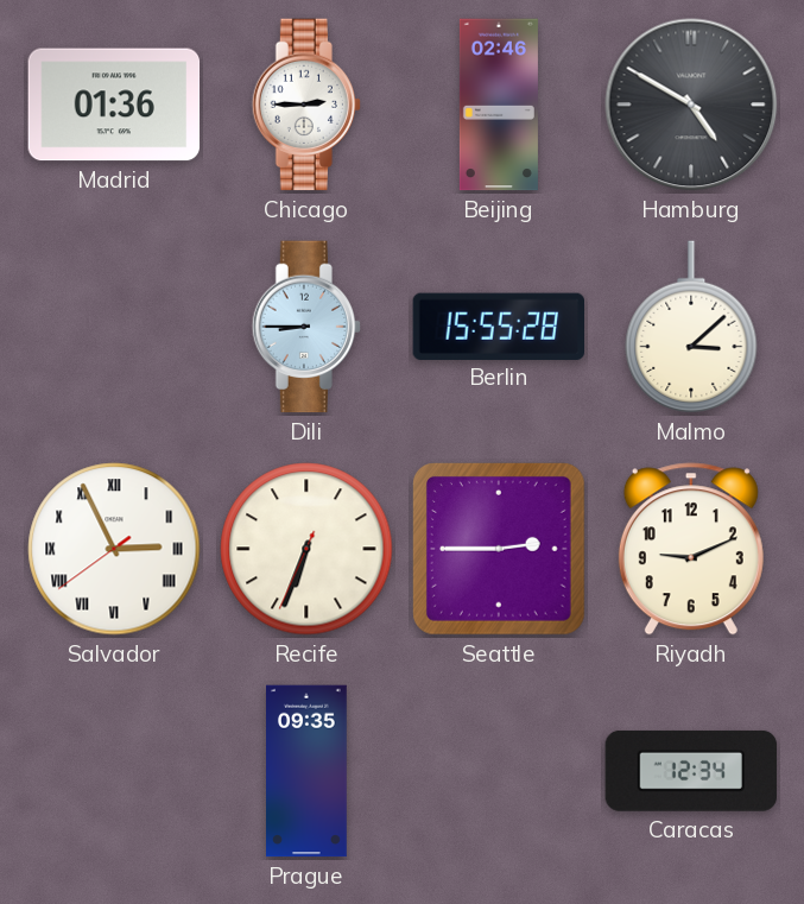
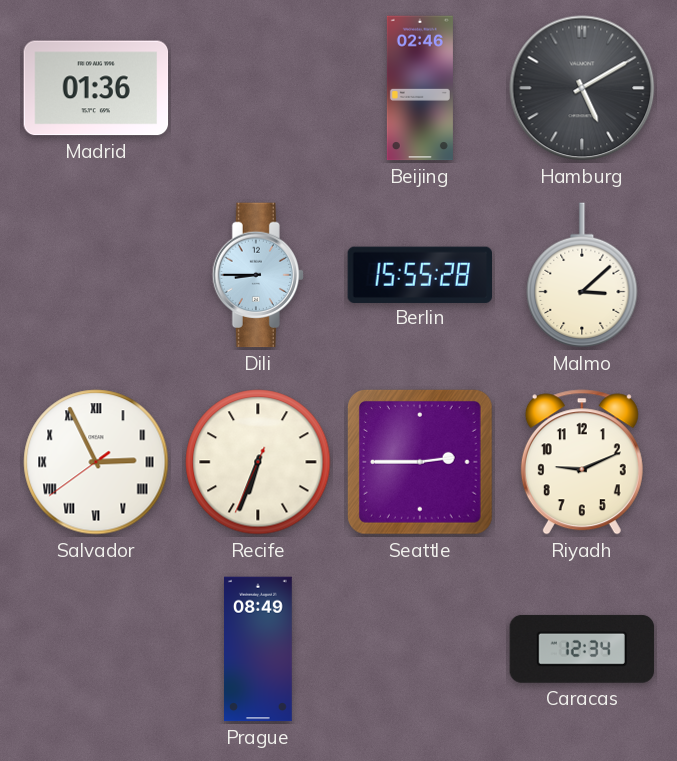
Chicago: 2:45 -> none (306, 105)
Hamburg: 4:50 -> 5:10 (582, 88)
Prague: 09:35 -> 08:49 (259, 649)
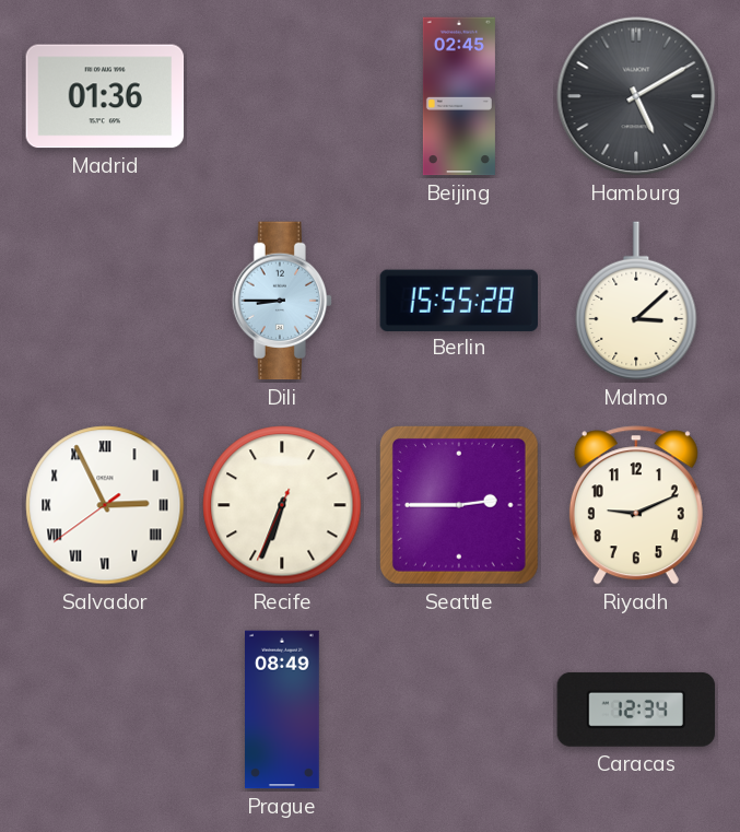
Beijing: 02:46 -> 02:45 (459, 96)
